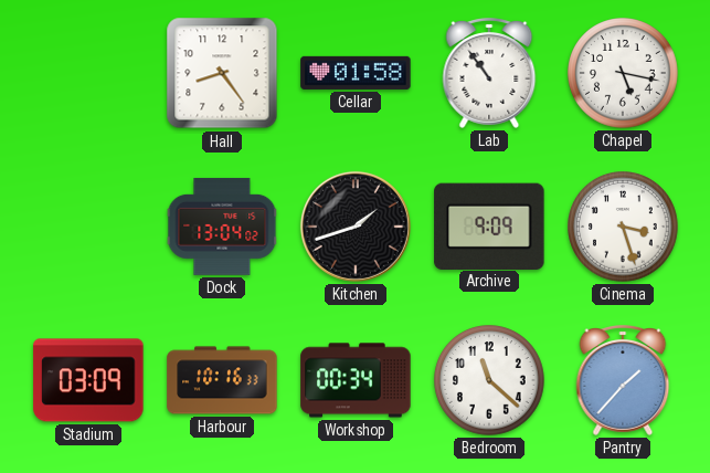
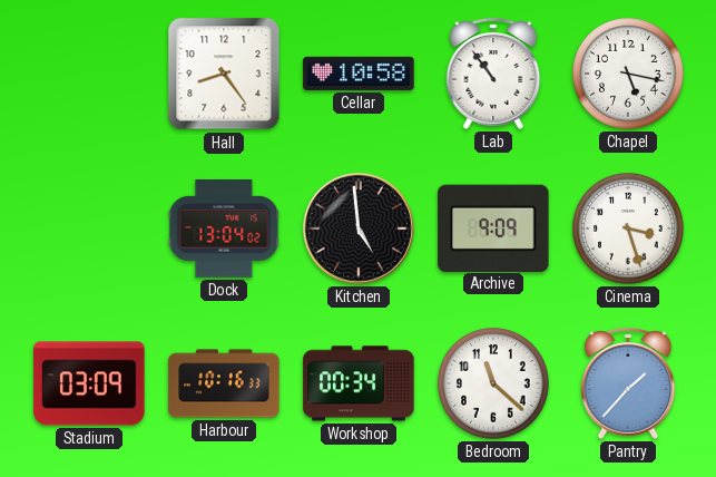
Cellar: 01:58 -> 10:58 (359, 74)
Kitchen: 1:42 -> 4:59 (359, 228)
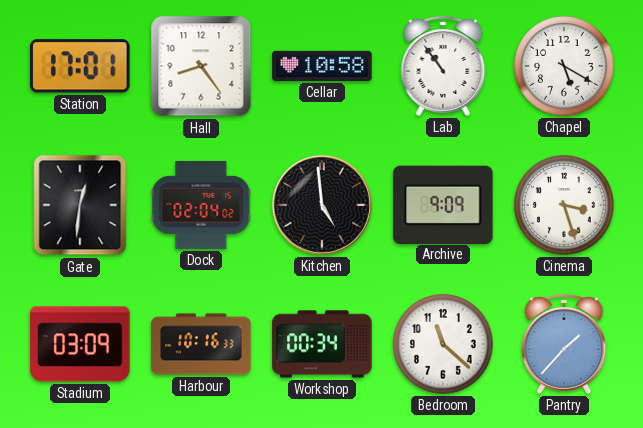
Station: none -> 17:01 (80, 66)
Chapel: 5:17 -> 5:20 (564, 66)
Gate: none -> 12:31 (80, 205)
Dock: 13:04 -> 02:04 (201, 205)
